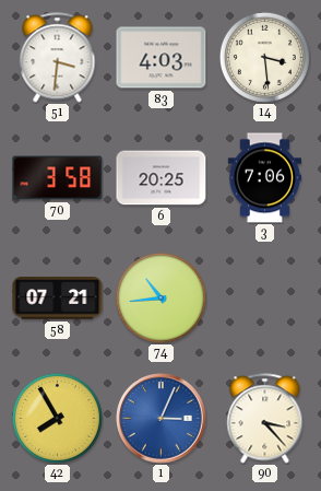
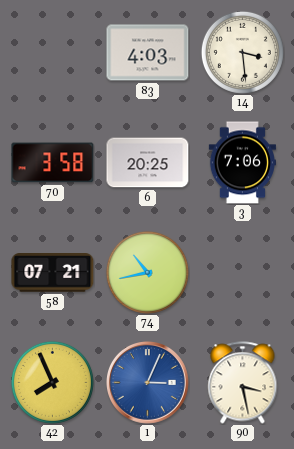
51: 3:31 -> none (58, 58)
74: 10:44 -> 10:43 (147, 272)
42: 7:55 -> 7:56 (52, 382)
90: 3:23 -> 3:28 (243, 383)
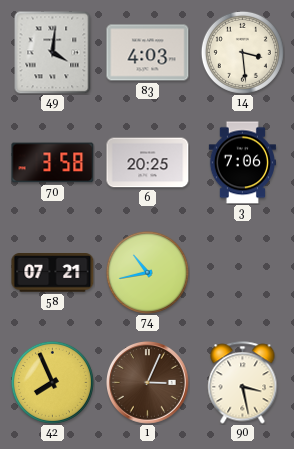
49: none -> 4:01 (53, 52)
1 dial: blue -> brown (148, 383)
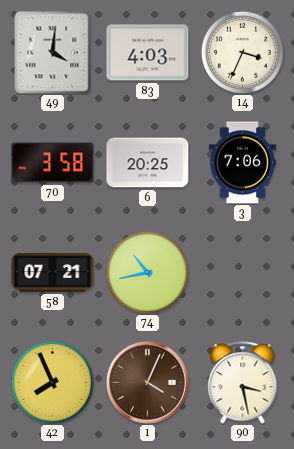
14: 3:29 -> 3:34 (242, 52)
1: 3:04 -> 4:04 (148, 383)
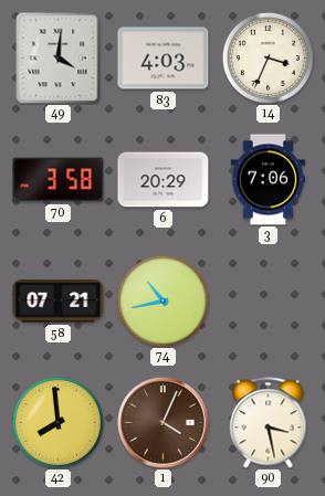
6: 20:25 -> 20:29 (164, 180)
42: 7:56 -> 7:59 (57, 422)
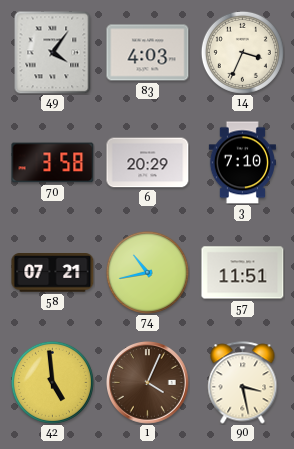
49: 4:01 -> 4:06 (53, 52)
3: 7:06 -> 7:10 (242, 163)
57: none -> 11:51 (243, 273)
42: 7:59 -> 4:59 (52, 382)
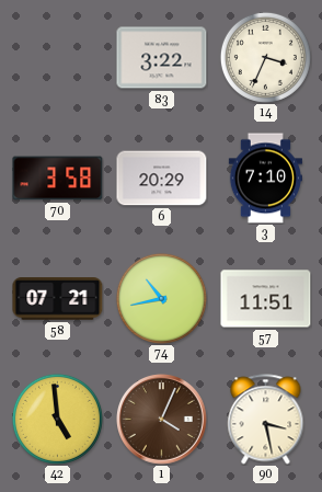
49: 4:06 -> none (53, 52)
83: 4:03 -> 3:22 (162, 58)
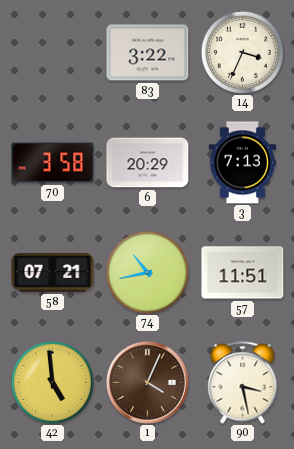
3: 7:10 -> 7:13 (242, 163)
